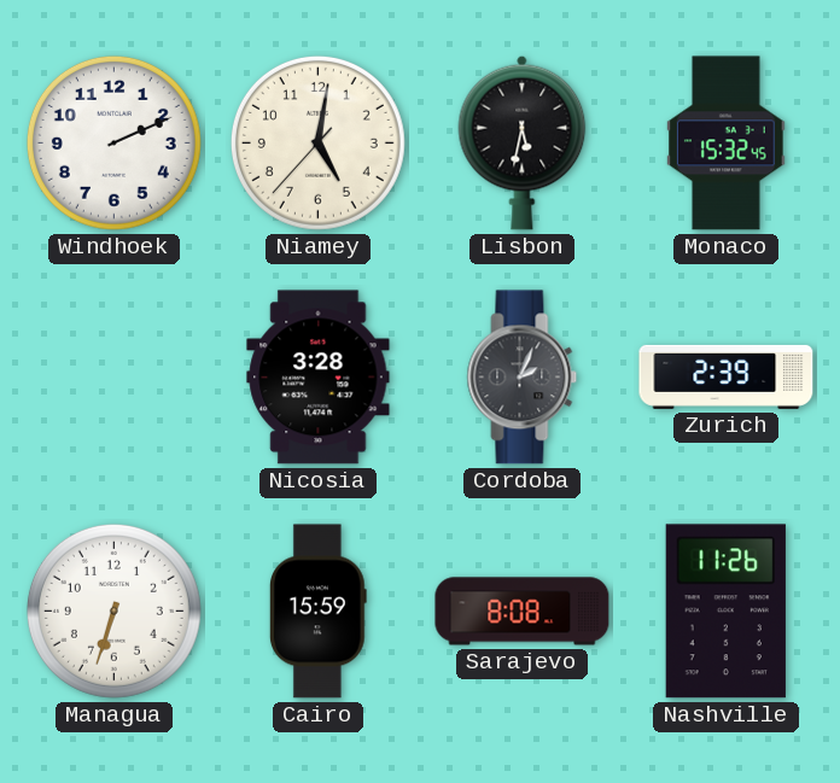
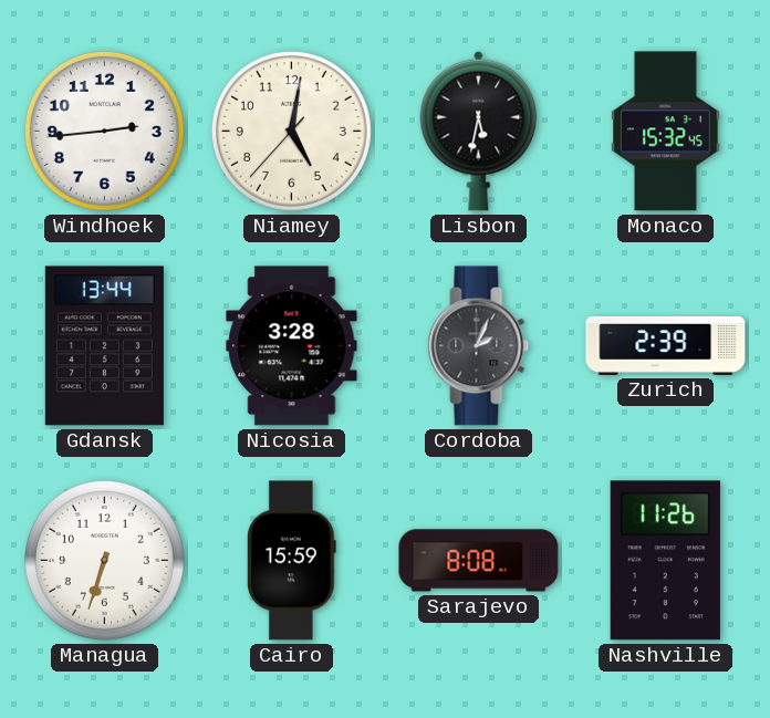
Windhoek: 2:11 -> 2:44 (104, 131)
Gdansk: none -> 13:44 (104, 346)
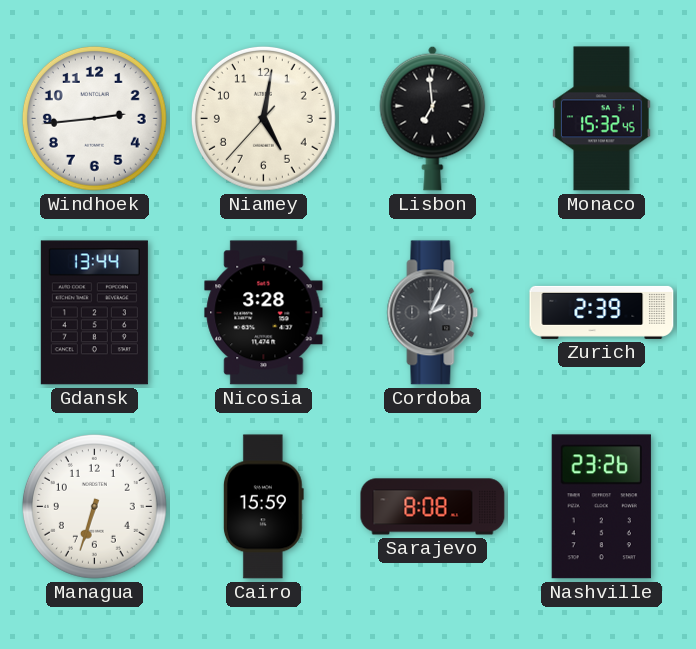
Lisbon: 5:32 -> 6:59 (433, 118)
Nashville: 11:26 -> 23:26 (601, 507)
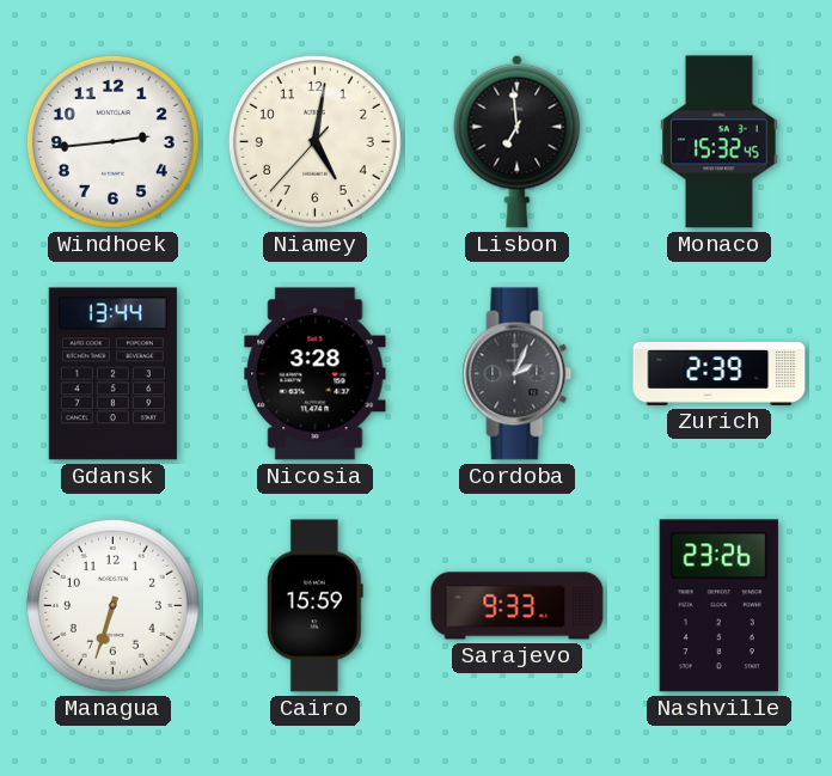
Sarajevo: 8:08 -> 9:33 (518, 606)
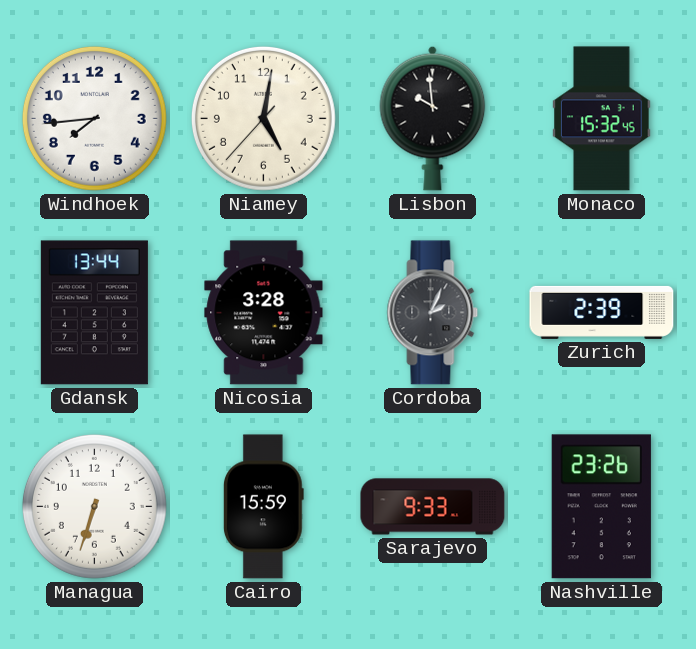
Windhoek: 2:44 -> 7:44 (94, 118)
Lisbon: 6:59 -> 9:59 (433, 118)
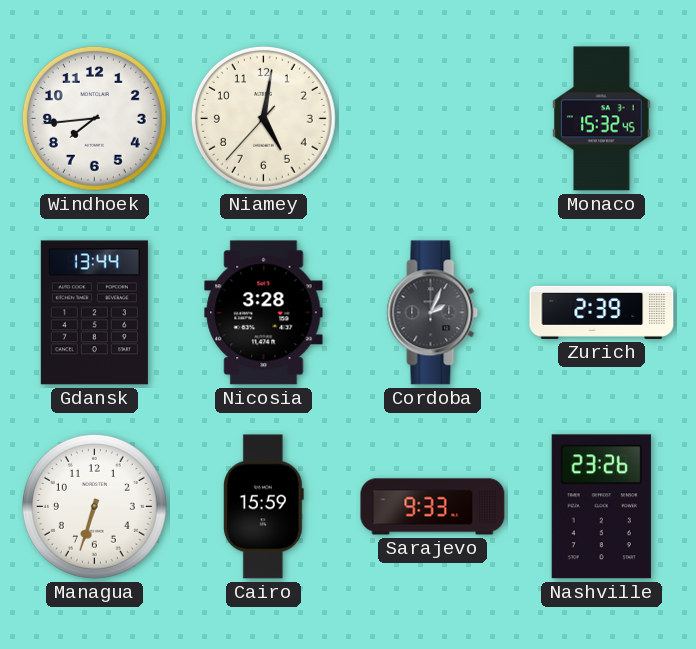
Lisbon: 9:59 -> none (433, 118)
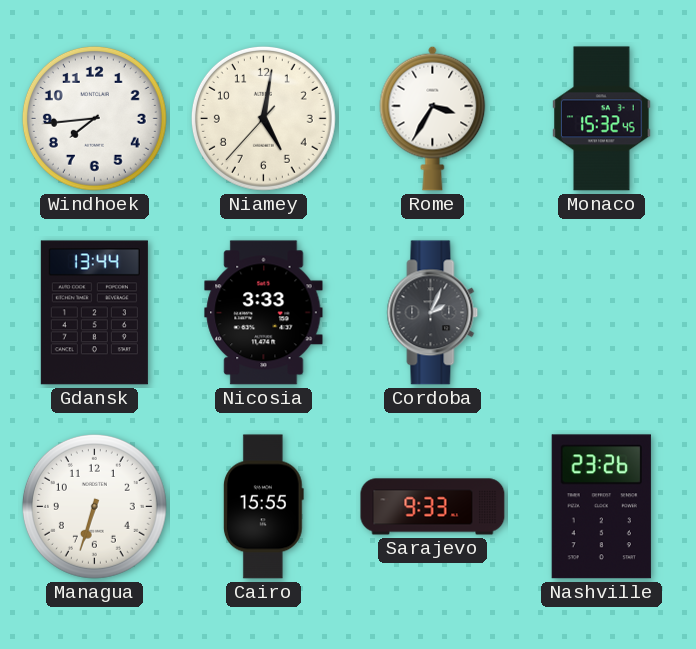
Rome: none -> 3:35 (433, 118)
Nicosia: 3:28 -> 3:33 (264, 313)
Zurich: 2:39 -> none (602, 312)
Cairo: 15:59 -> 15:55 (263, 507)
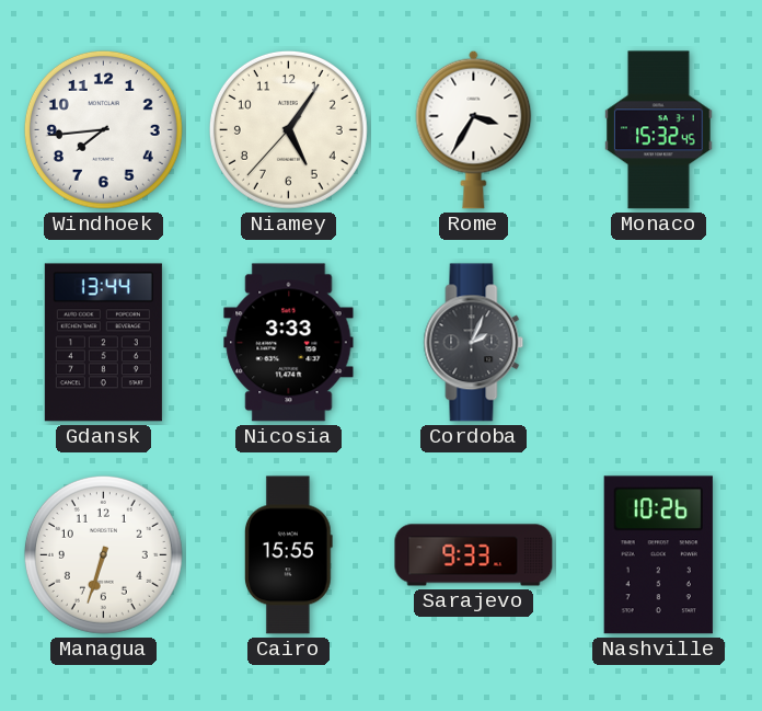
Niamey: 5:01 -> 5:05 (288, 129)
Nashville: 23:26 -> 10:26 (658, 555)
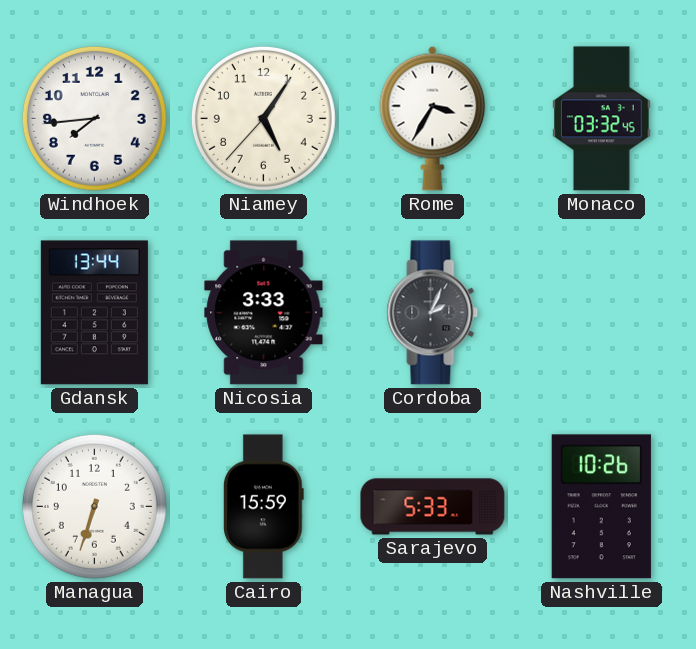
Monaco: 15:32 -> 03:32 (602, 119)
Cairo: 15:55 -> 15:59 (263, 507)
Sarajevo: 9:33 -> 5:33 (433, 507)
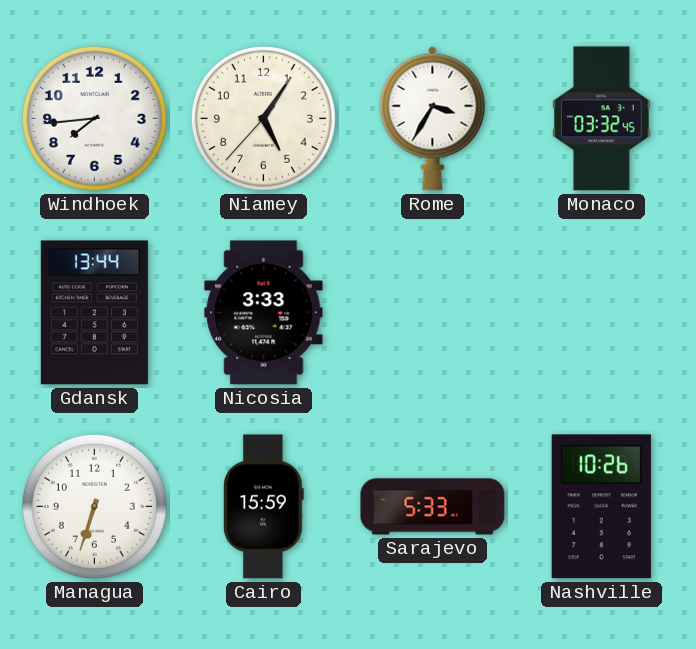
Cordoba: 2:04 -> none (433, 313)
